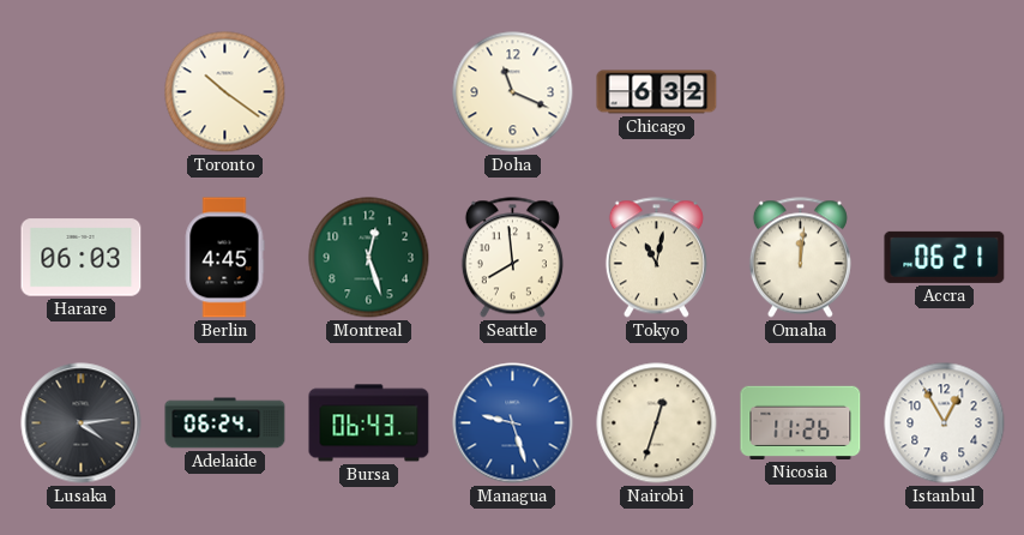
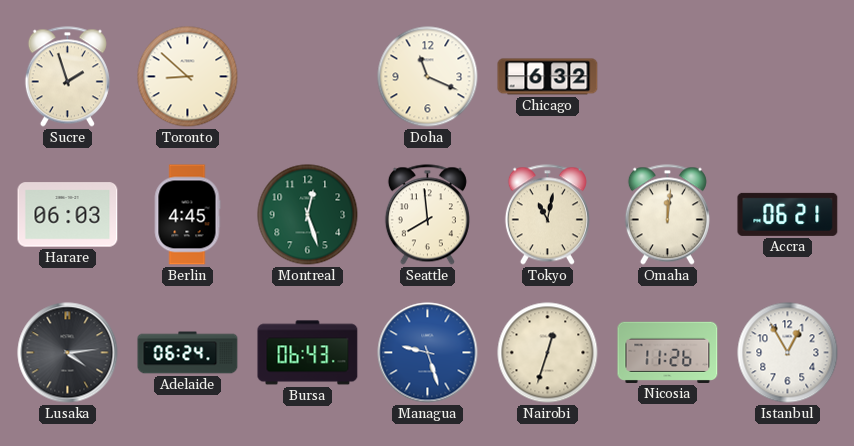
Sucre: none -> 1:57 (67, 77)
Toronto: 10:21 -> 8:52 (188, 77)
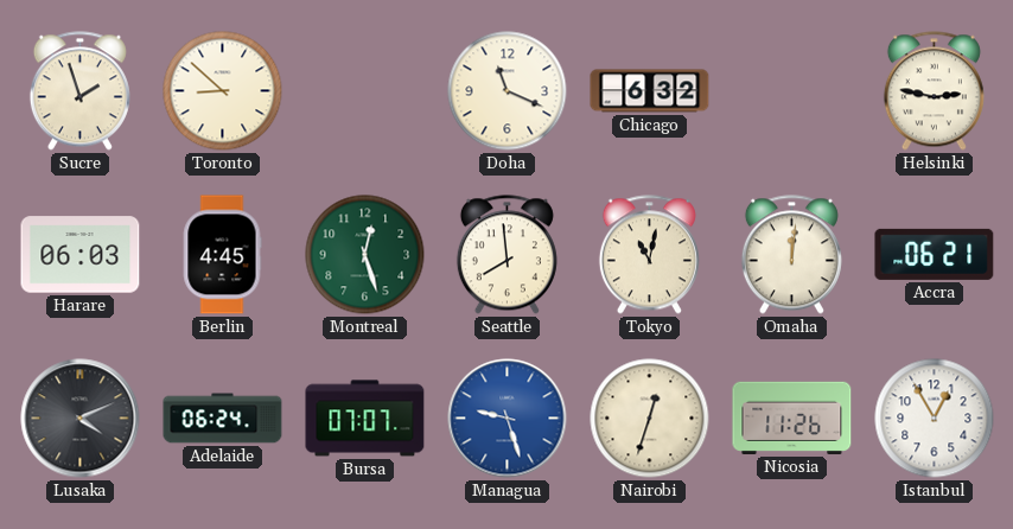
Helsinki: none -> 2:47 (934, 91)
Lusaka: 4:14 -> 4:11 (81, 419)
Bursa: 06:43 -> 07:07 (365, 419)
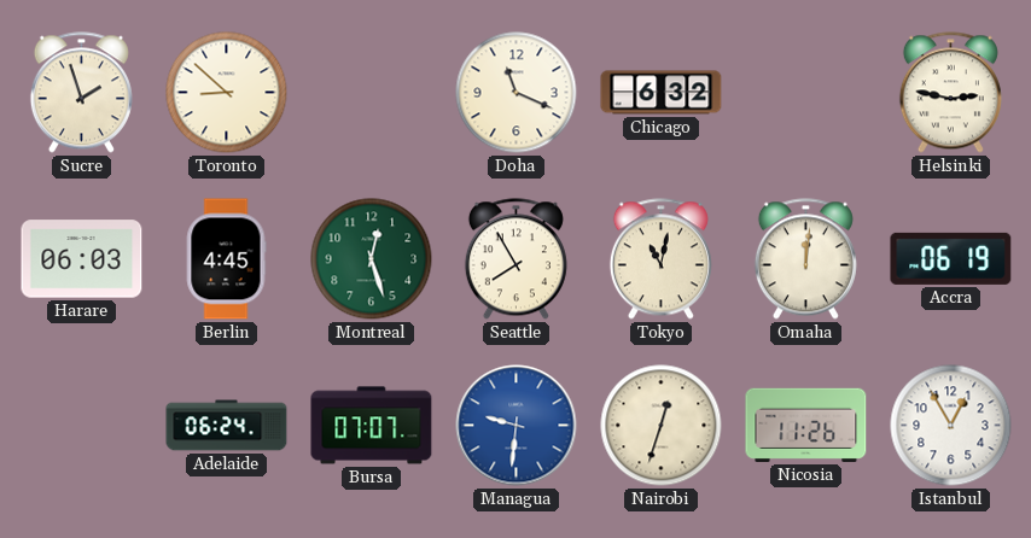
Seattle: 7:59 -> 7:55 (515, 259)
Accra: 06:21 -> 06:19 (951, 258)
Lusaka: 4:11 -> none (81, 419)
Managua: 9:27 -> 9:31 (517, 426)
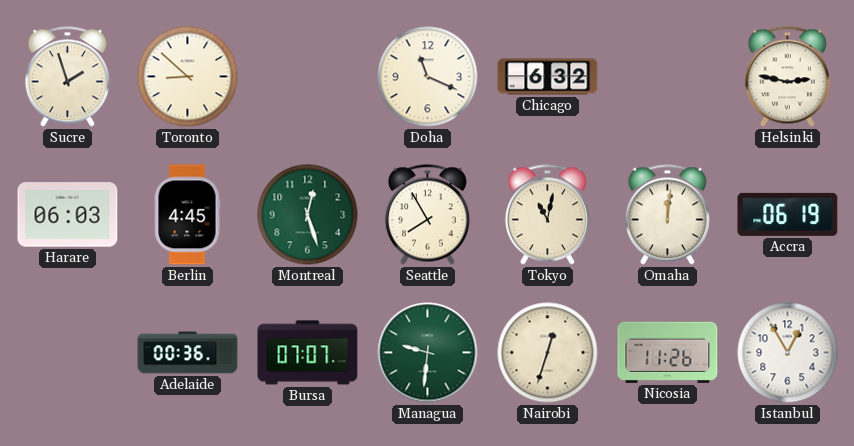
Adelaide: 06:24 -> 00:36 (188, 353)
Managua dial: blue -> green (428, 353)
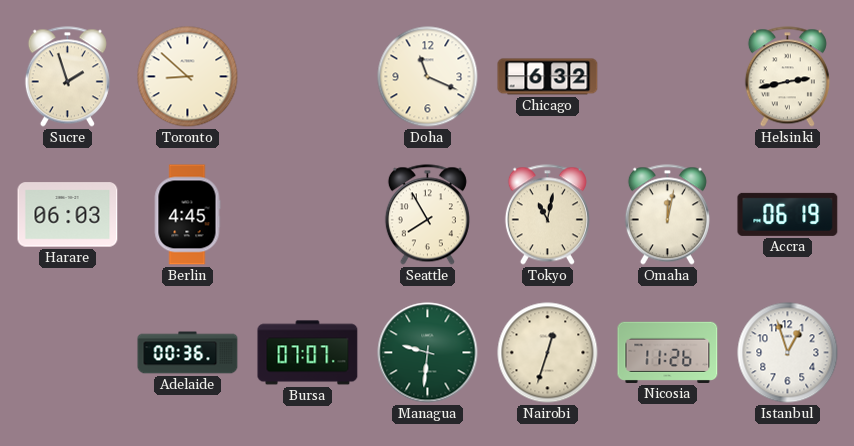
Helsinki: 2:47 -> 2:43 (787, 77)
Montreal: 12:27 -> none (308, 215)
Omaha: 12:01 -> 12:02 (667, 215)
Istanbul: 12:55 -> 12:57 (788, 353)
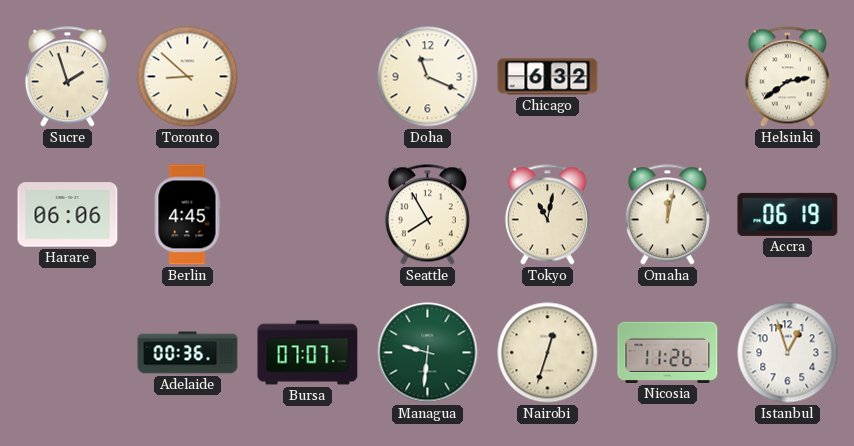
Helsinki: 2:43 -> 2:39 (787, 77)
Harare: 06:03 -> 06:06 (68, 215)
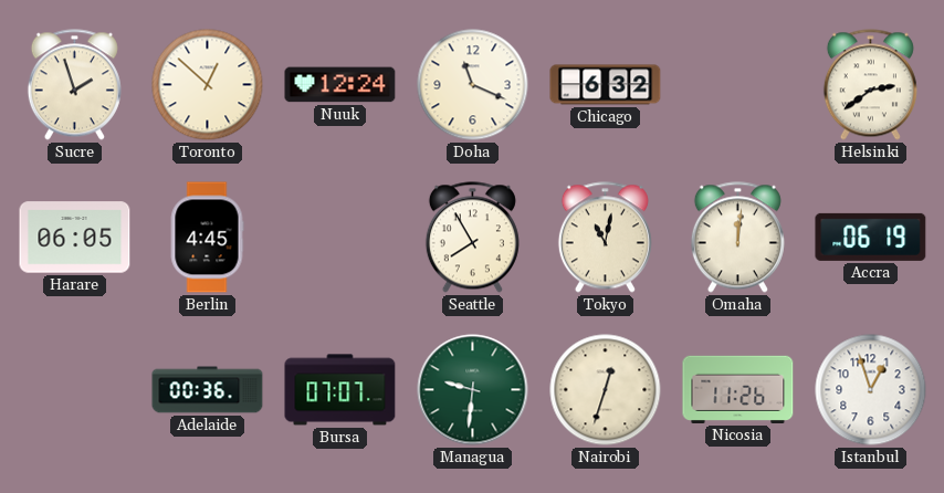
Toronto: 8:52 -> 12:52 (208, 85)
Nuuk: none -> 12:24 (340, 85)
Harare: 06:06 -> 06:05 (75, 238)
Omaha: 12:02 -> 12:01 (737, 238)
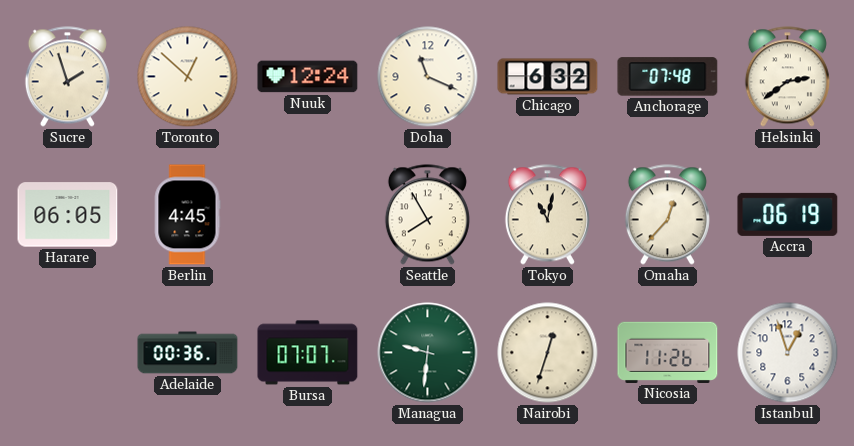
Anchorage: none -> 07:48 (668, 77)
Omaha: 12:01 -> 12:37 (667, 215)
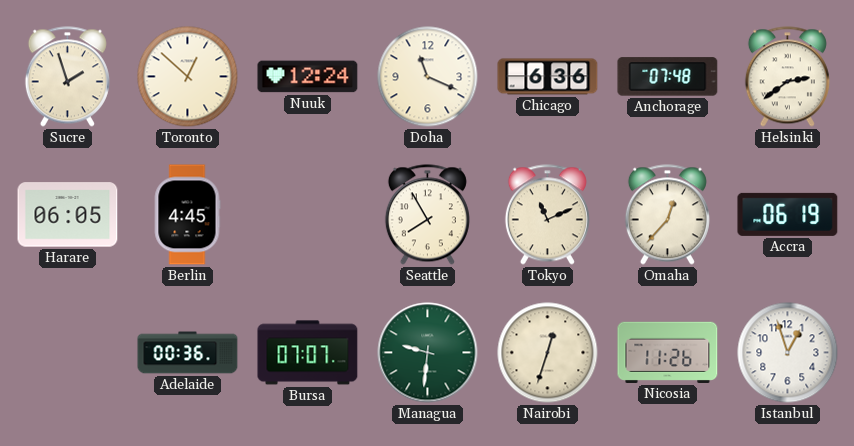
Chicago: 6:32 -> 6:36 (548, 77)
Tokyo: 11:02 -> 11:11 (547, 215)
